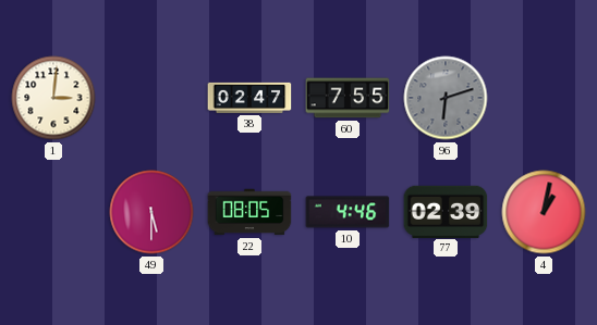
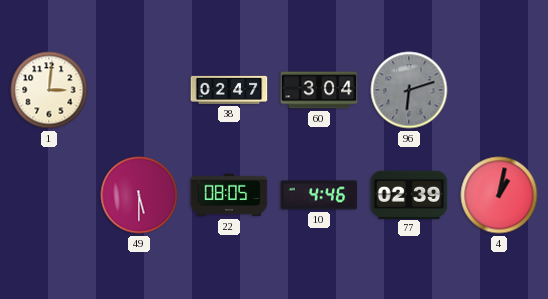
60: 7:55 -> 3:04 (319, 90)
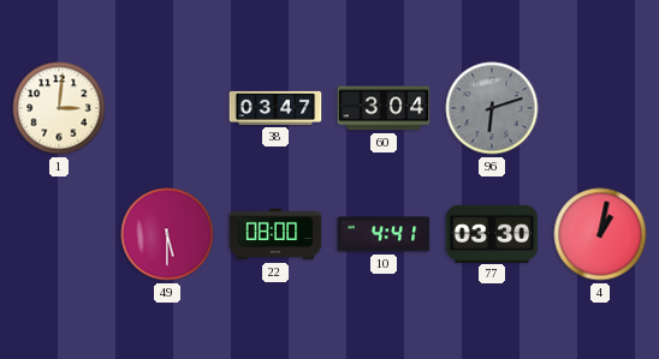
38: 02:47 -> 03:47 (275, 108)
22: 08:05 -> 08:00 (275, 234)
10: 4:46 -> 4:41 (384, 234)
77: 02:39 -> 03:30 (492, 233)
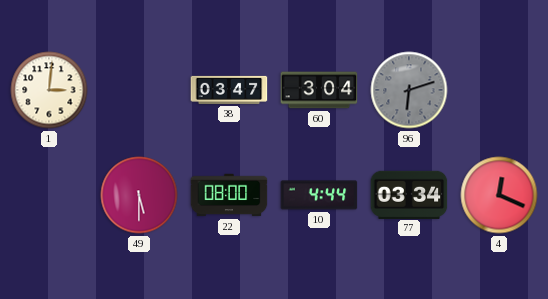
10: 4:41 -> 4:44 (319, 195)
77: 03:30 -> 03:34 (409, 194)
4: 1:02 -> 12:19 (499, 195)
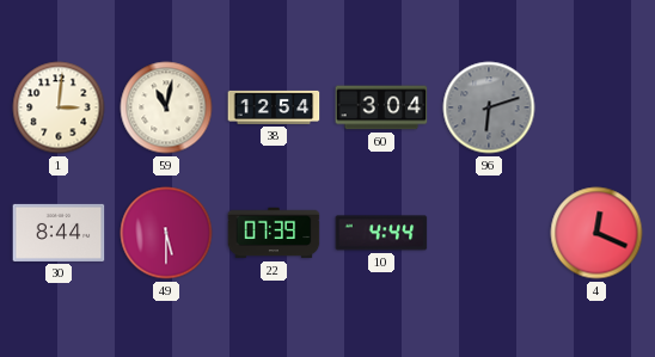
59: none -> 11:02 (166, 107)
38: 03:47 -> 12:54 (274, 107)
30: none -> 8:44 (59, 233)
22: 08:00 -> 07:39 (274, 233)
77: 03:34 -> none (409, 194)
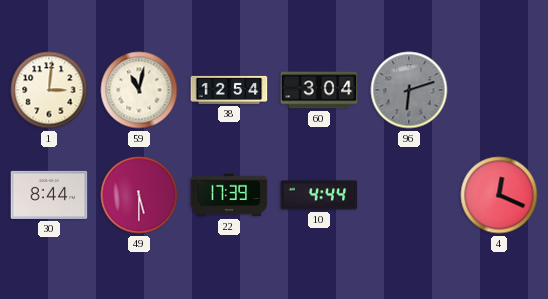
22: 07:39 -> 17:39 (229, 195)
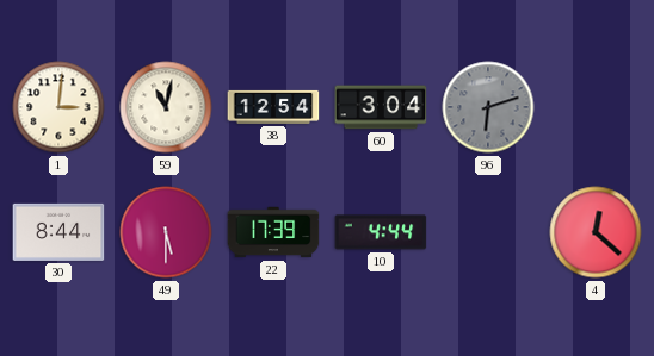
4: 12:19 -> 12:22 (596, 232)
